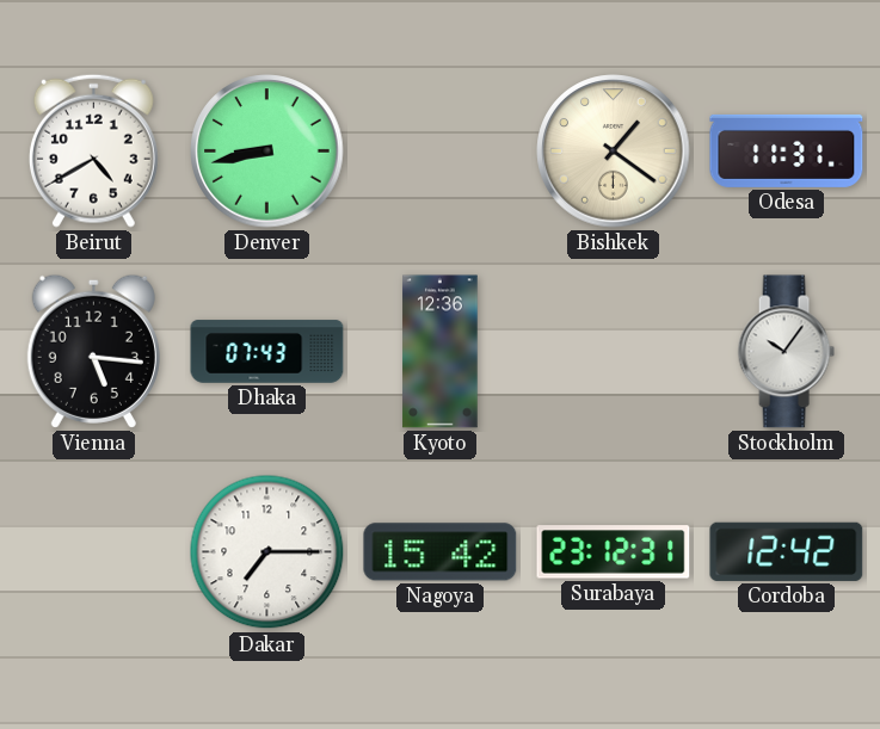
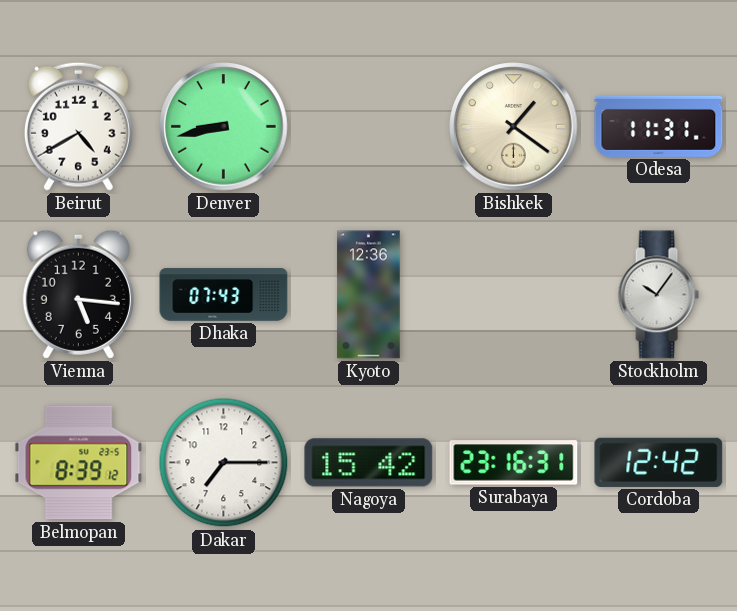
Belmopan: none -> 8:39 (79, 463)
Surabaya: 23:12 -> 23:16 (514, 463)
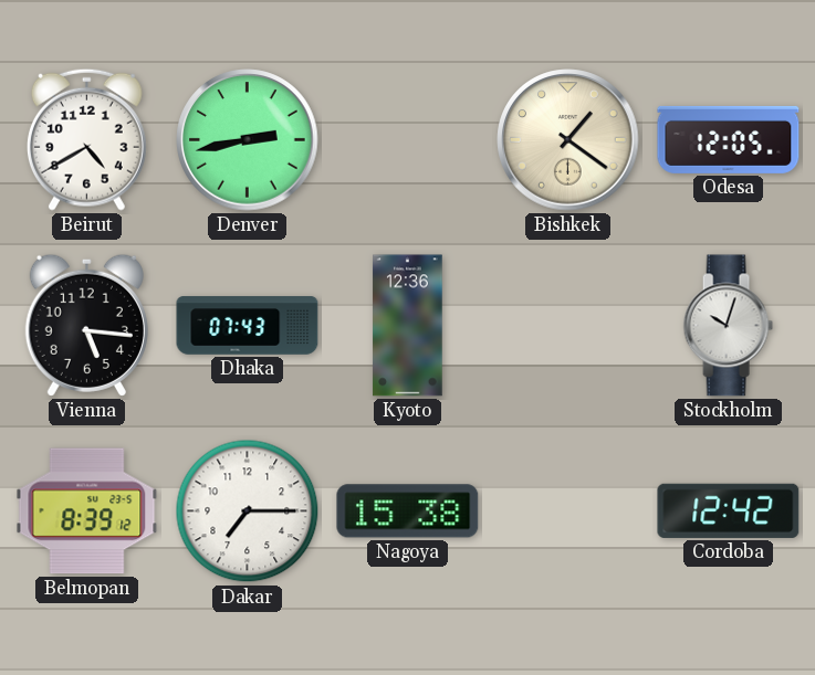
Denver: 8:43 -> 2:43 (248, 140)
Odesa: 11:31 -> 12:05 (729, 139)
Stockholm: 10:06 -> 10:03 (728, 326)
Nagoya: 15:42 -> 15:38 (408, 511)
Surabaya: 23:16 -> none (514, 463)
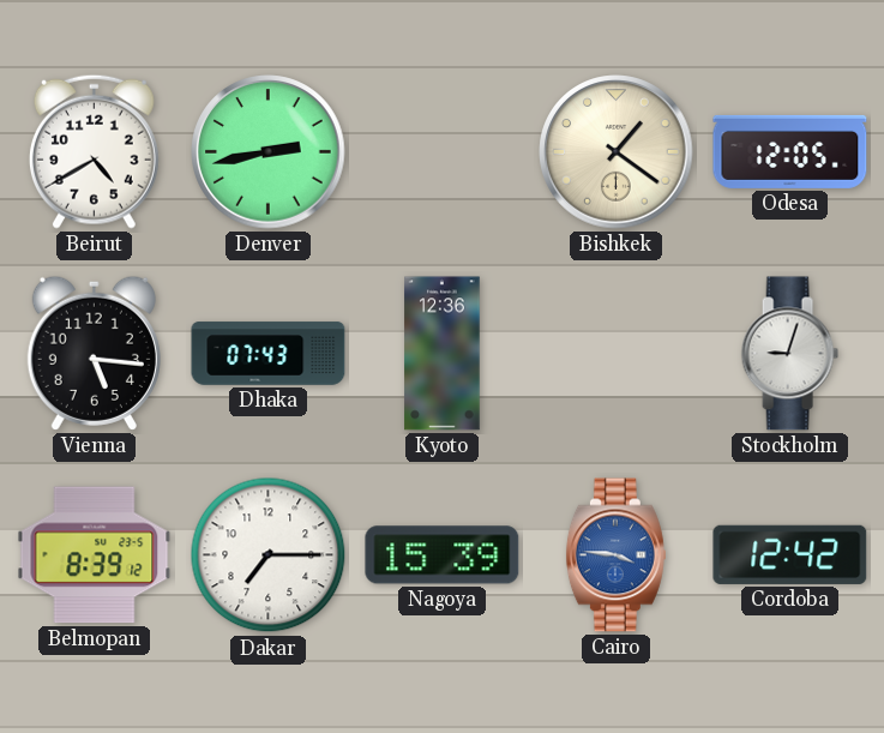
Stockholm: 10:03 -> 9:03 (789, 354)
Nagoya: 15:38 -> 15:39 (443, 555)
Cairo: none -> 3:46 (615, 555)
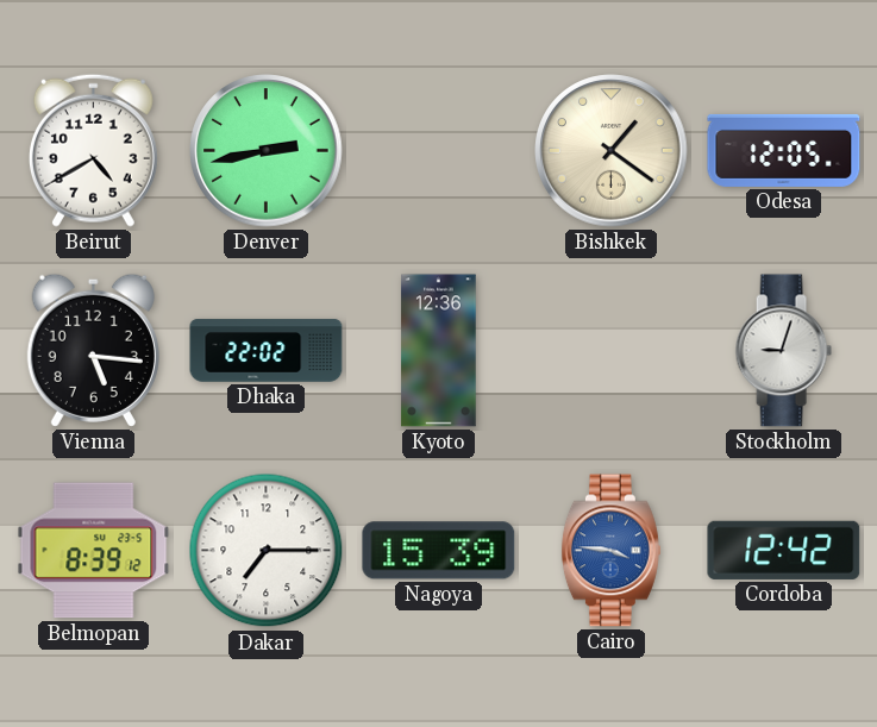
Dhaka: 07:43 -> 22:02 (267, 351)
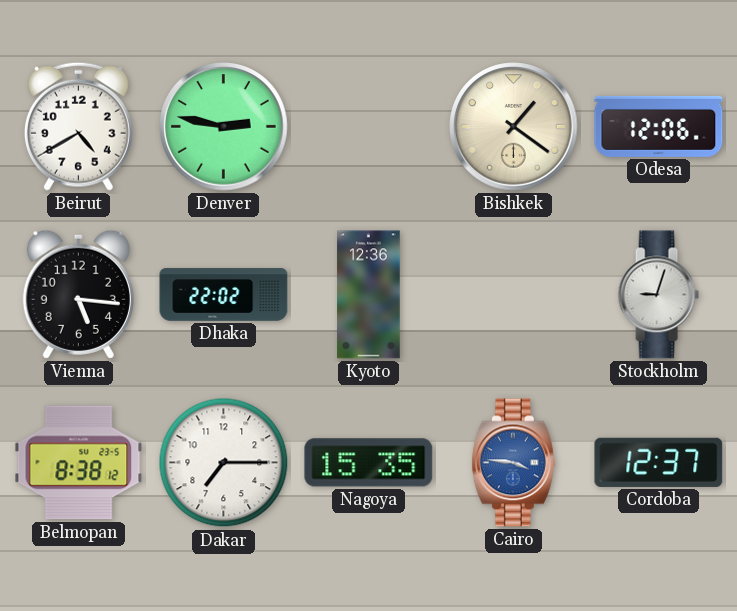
Denver: 2:43 -> 2:47 (224, 127)
Odesa: 12:05 -> 12:06 (659, 126)
Belmopan: 8:39 -> 8:38 (79, 463)
Nagoya: 15:39 -> 15:35 (369, 463)
Cordoba: 12:42 -> 12:37 (659, 462)
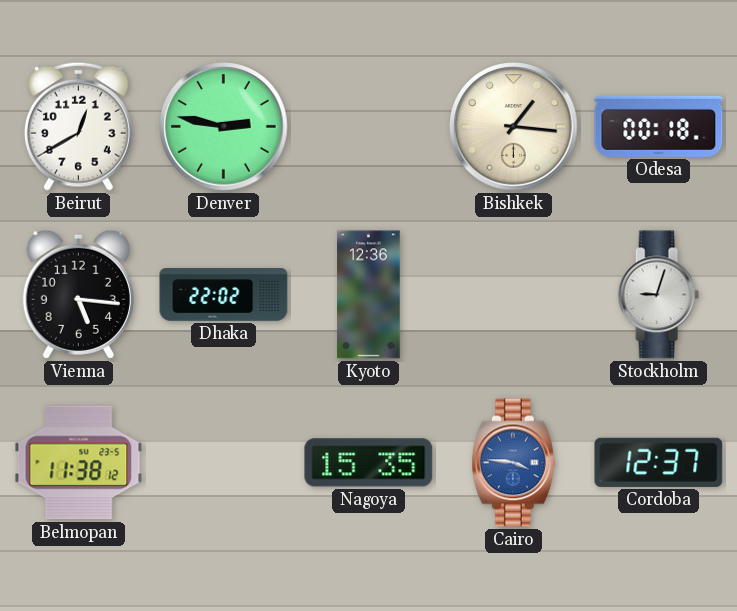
Beirut: 4:40 -> 12:40 (78, 126)
Bishkek: 1:21 -> 1:16 (514, 127)
Odesa: 12:06 -> 00:18 (659, 126)
Belmopan: 8:38 -> 11:38 (79, 463)
Dakar: 7:15 -> none (224, 463)
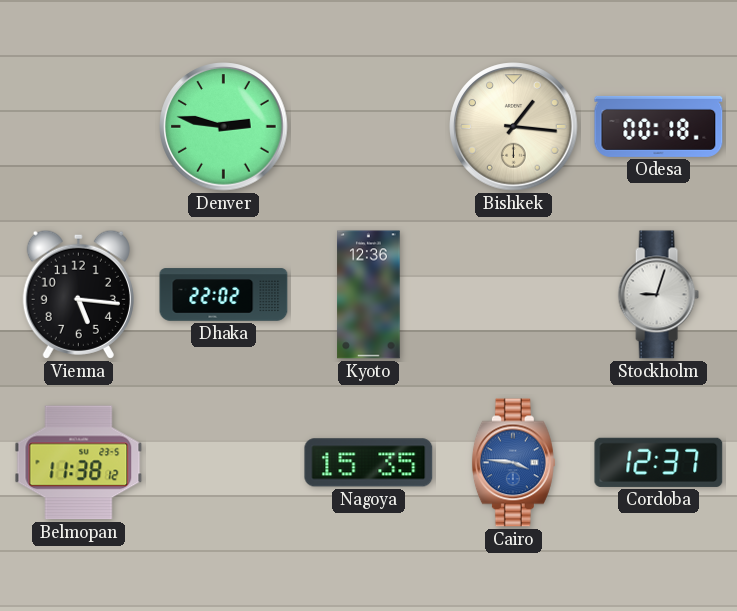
Beirut: 12:40 -> none (78, 126)
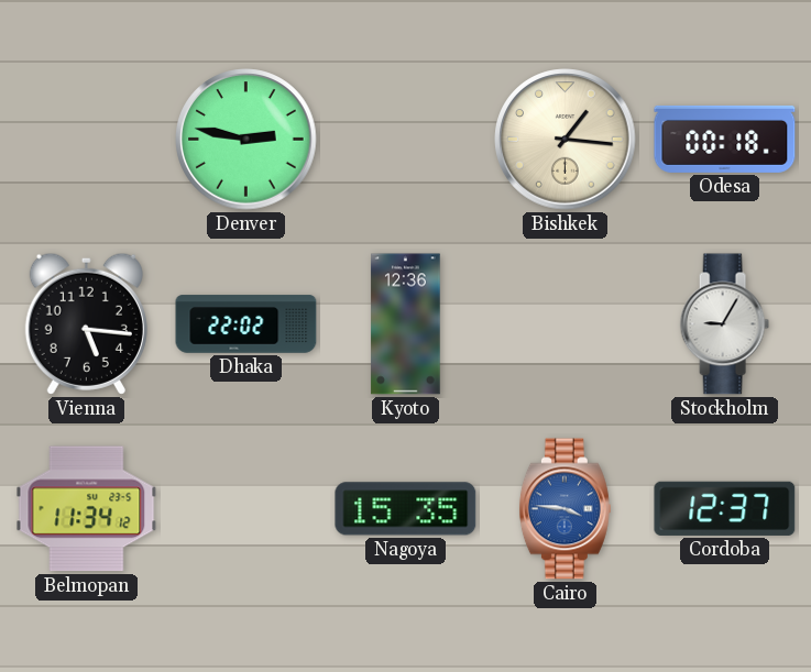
Stockholm: 9:03 -> 9:05 (724, 324)
Belmopan: 11:38 -> 11:34 (87, 509)
